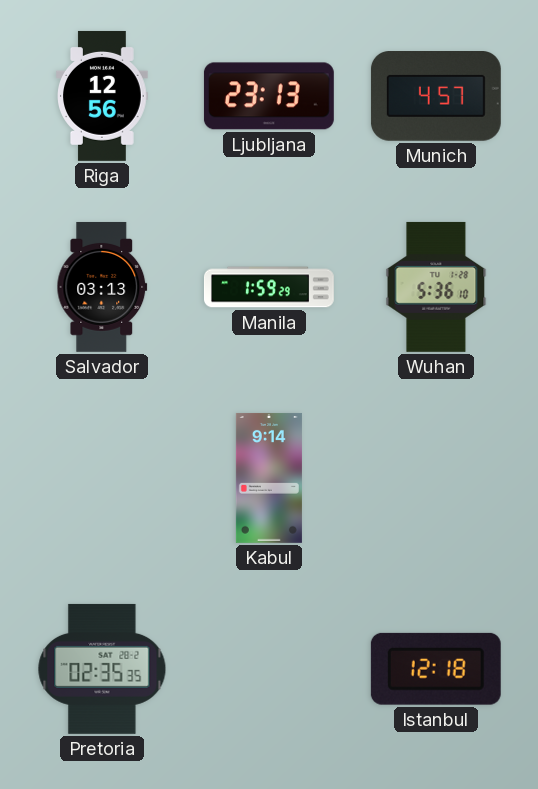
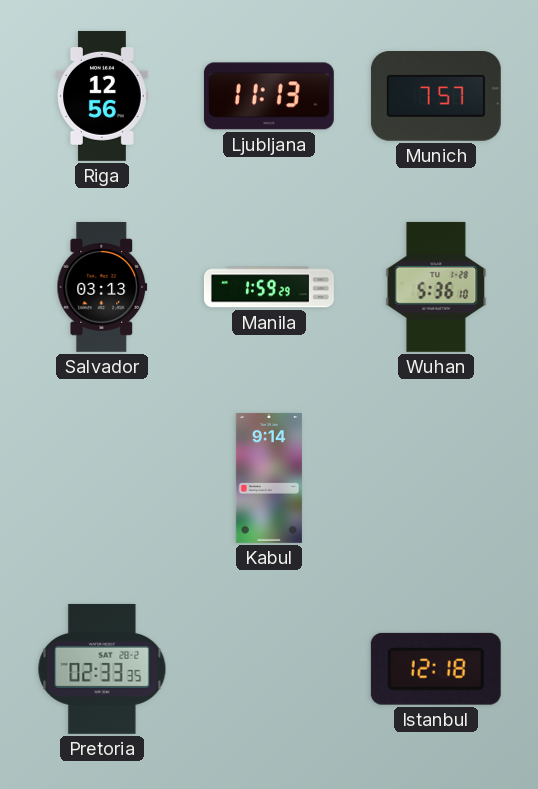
Ljubljana: 23:13 -> 11:13 (269, 96)
Munich: 4:57 -> 7:57 (436, 97)
Pretoria: 02:35 -> 02:33 (102, 669)
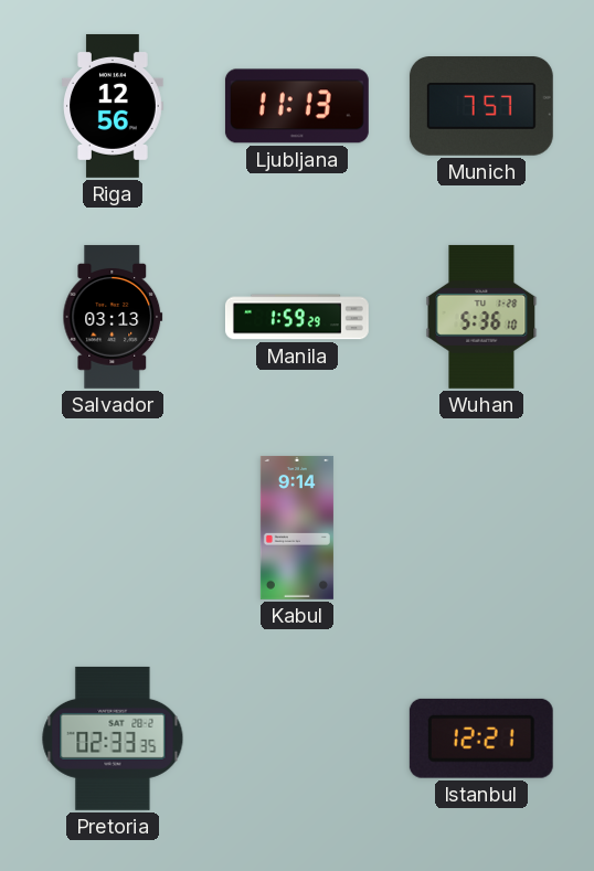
Istanbul: 12:18 -> 12:21 (481, 739)
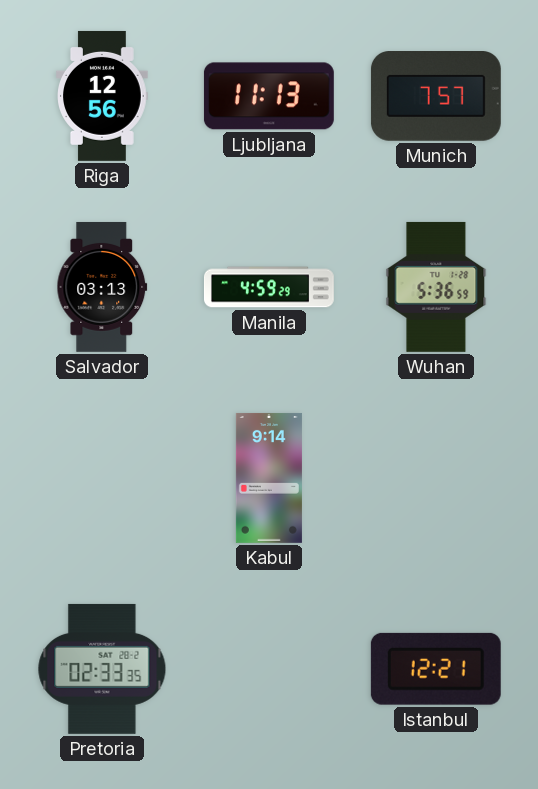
Manila: 1:59 -> 4:59 (270, 287)
Wuhan: 5:36:10 -> 5:36:59 (436, 287)
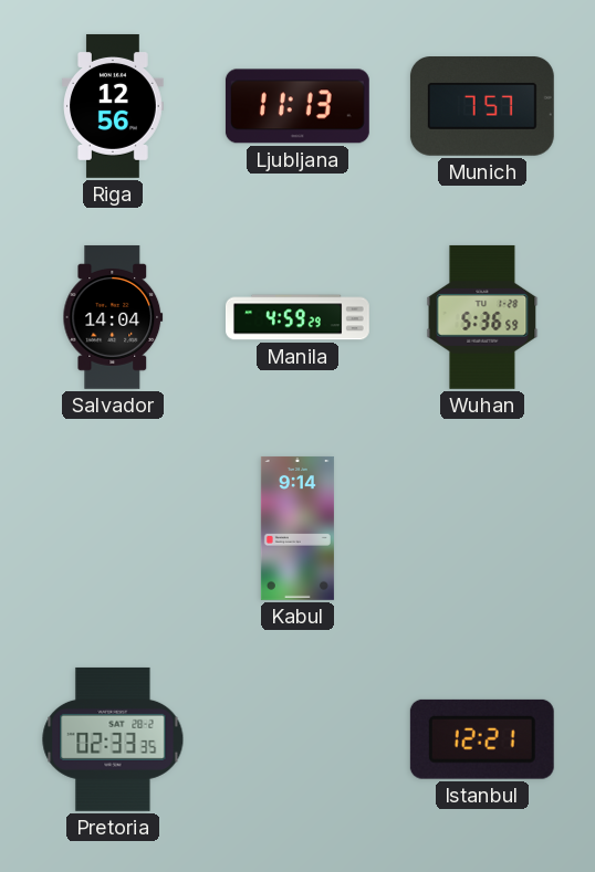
Salvador: 03:13 -> 14:04 (113, 317)
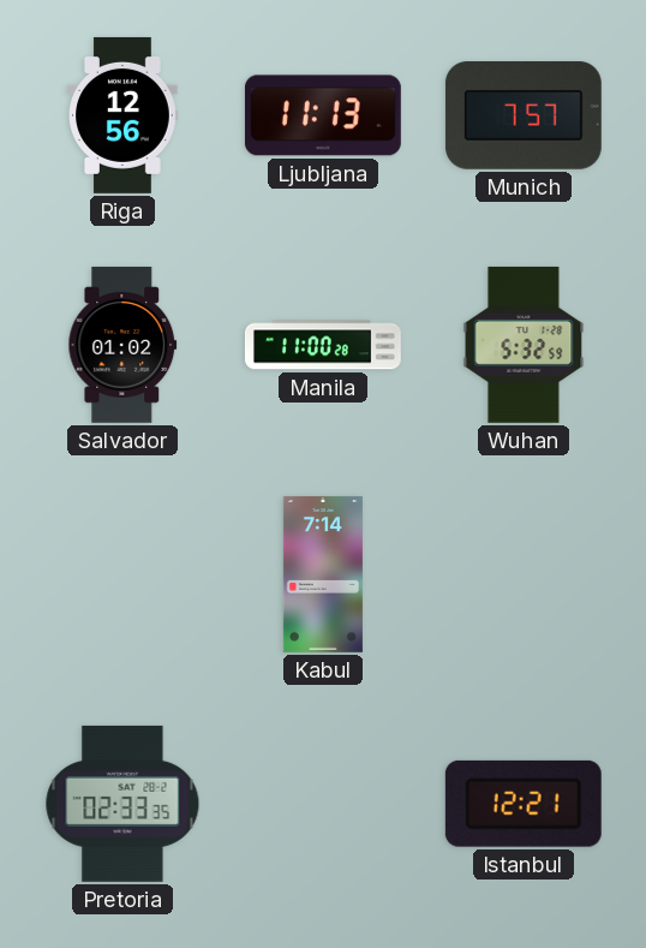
Salvador: 14:04 -> 01:02 (122, 345)
Manila: 4:59 -> 11:00 (324, 345)
Wuhan: 5:36 -> 5:32 (524, 345)
Kabul: 9:14 -> 7:14 (323, 574)
